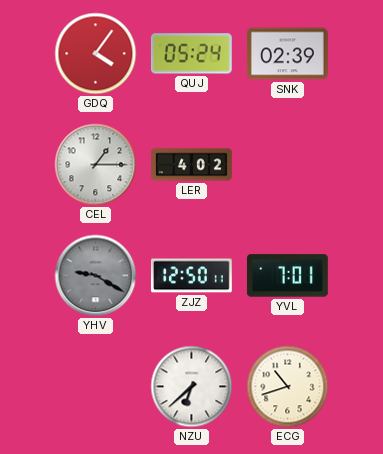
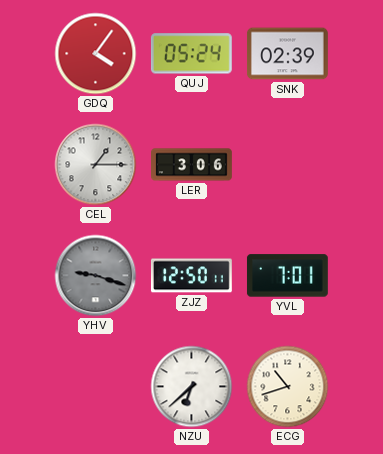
LER: 4:02 -> 3:06 (192, 165)
YHV: 9:20 -> 9:18 (96, 276)
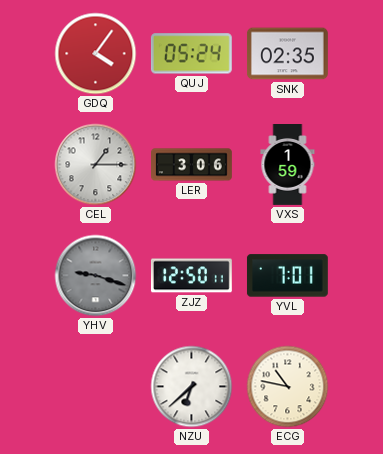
SNK: 02:39 -> 02:35 (288, 54)
VXS: none -> 1:59 (288, 165)
ECG: 10:42 -> 10:47 (288, 387)
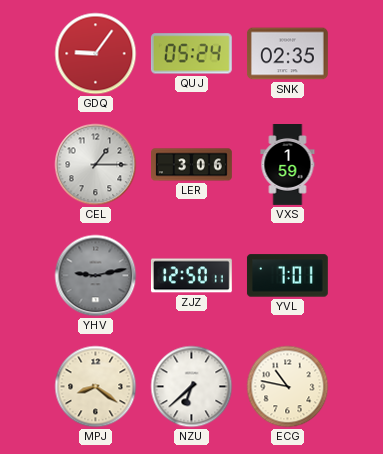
GDQ: 4:06 -> 9:06 (96, 54)
YHV: 9:18 -> 9:13 (96, 276)
MPJ: none -> 8:21 (96, 387)
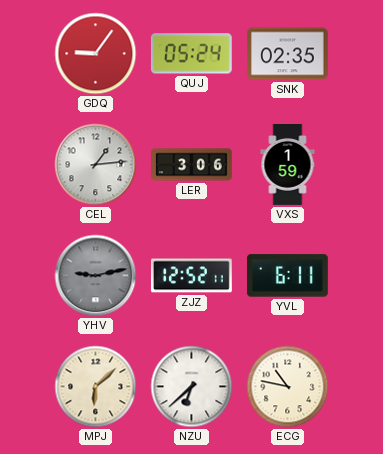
CEL: 1:15 -> 1:14 (96, 165)
ZJZ: 12:50 -> 12:52 (191, 276)
YVL: 7:01 -> 6:11 (287, 276)
MPJ: 8:21 -> 6:08 (96, 387)
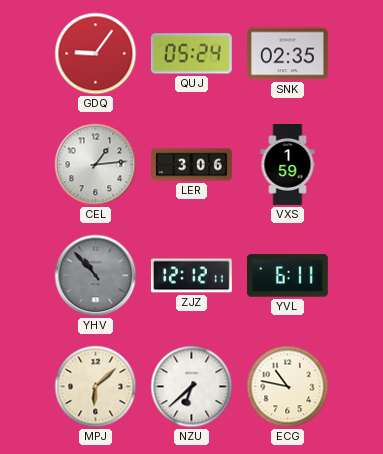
YHV: 9:13 -> 10:53 (96, 276)
ZJZ: 12:52 -> 12:12 (191, 276)
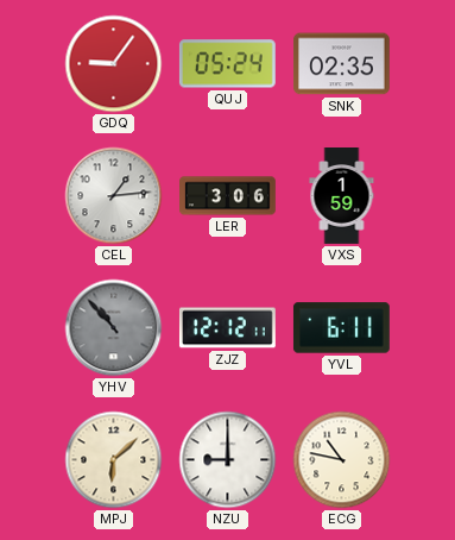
NZU: 6:38 -> 9:00 (228, 460)
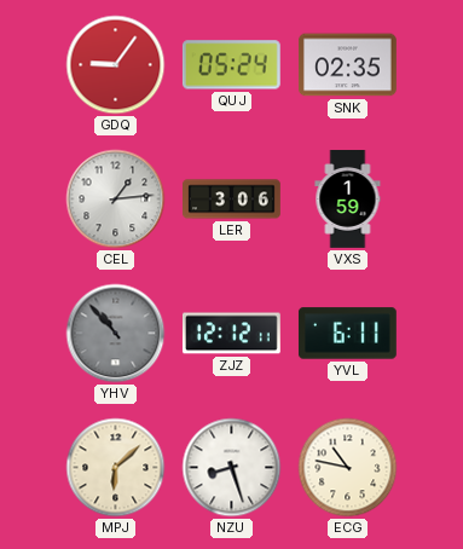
NZU: 9:00 -> 8:27 (232, 468)
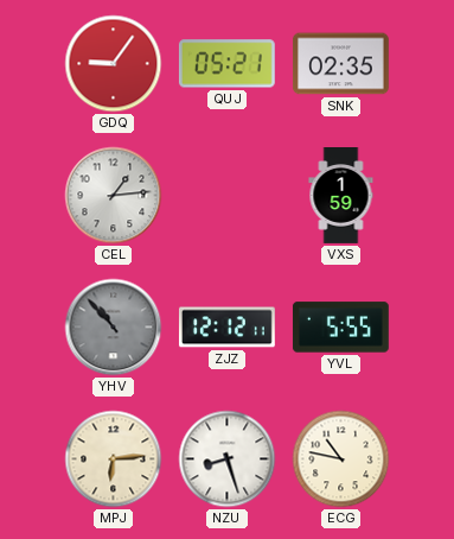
QUJ: 05:24 -> 05:21 (226, 64)
LER: 3:06 -> none (232, 200)
YVL: 6:11 -> 5:55 (340, 328)
MPJ: 6:08 -> 6:14 (114, 459)
